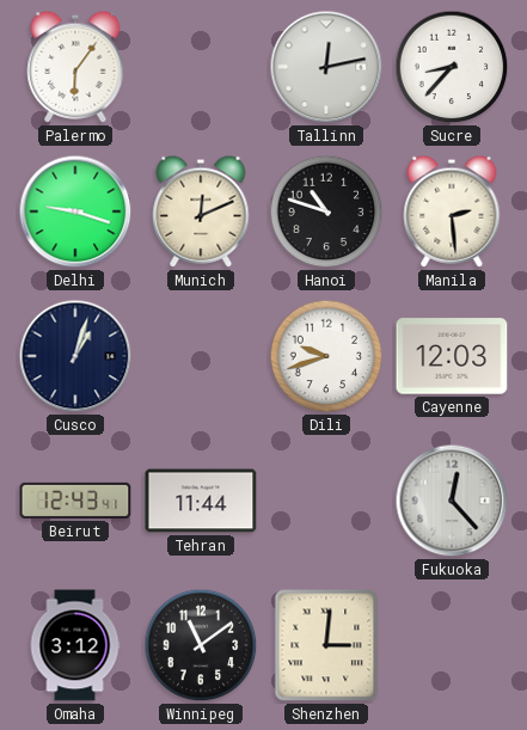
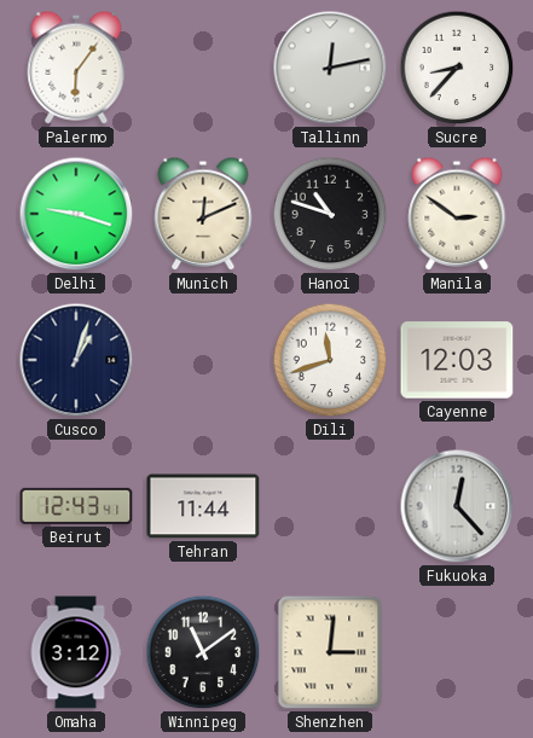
Manila: 2:29 -> 2:51 (457, 214)
Dili: 9:42 -> 11:42 (330, 360)
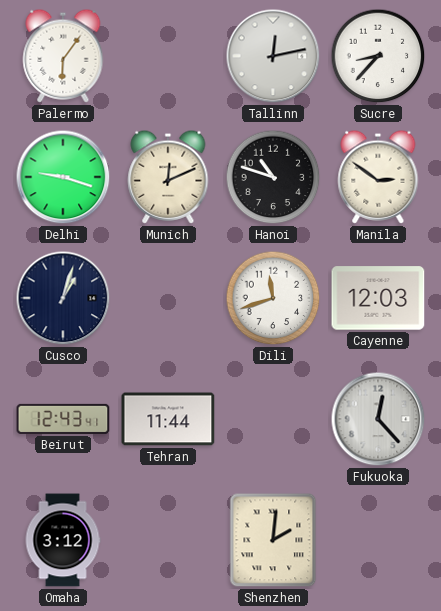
Winnipeg: 11:09 -> none (203, 652)
Shenzhen: 3:01 -> 2:01 (273, 540)
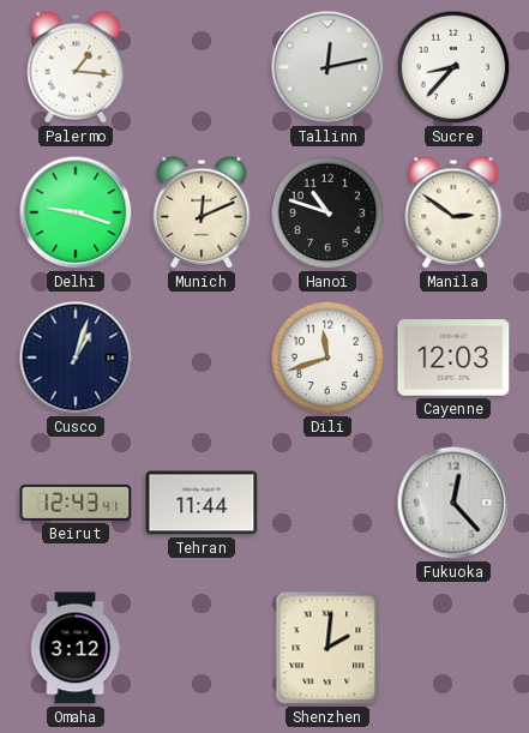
Palermo: 6:06 -> 1:16 (76, 67)
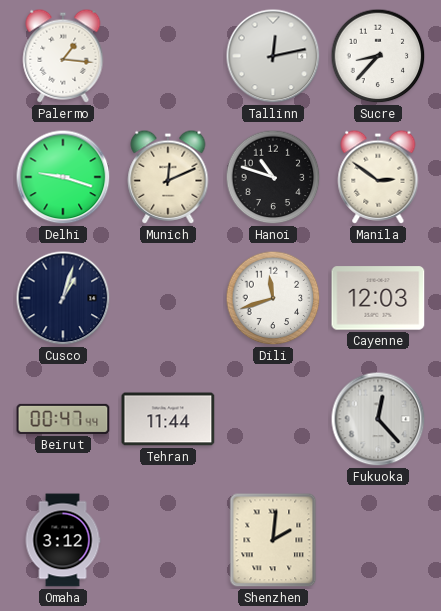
Beirut: 12:43 -> 00:47 (63, 419)
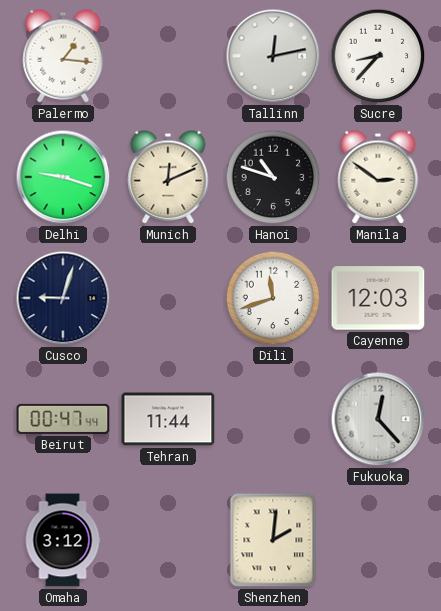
Cusco: 1:03 -> 9:03 (63, 298)
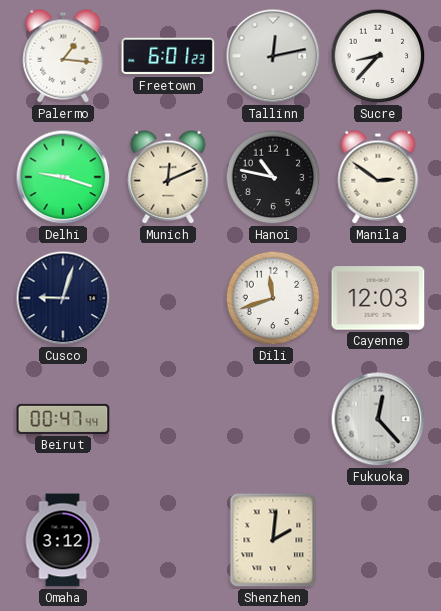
Freetown: none -> 6:01 (168, 56)
Hanoi: 10:48 -> 10:47 (273, 177)
Tehran: 11:44 -> none (168, 419)
